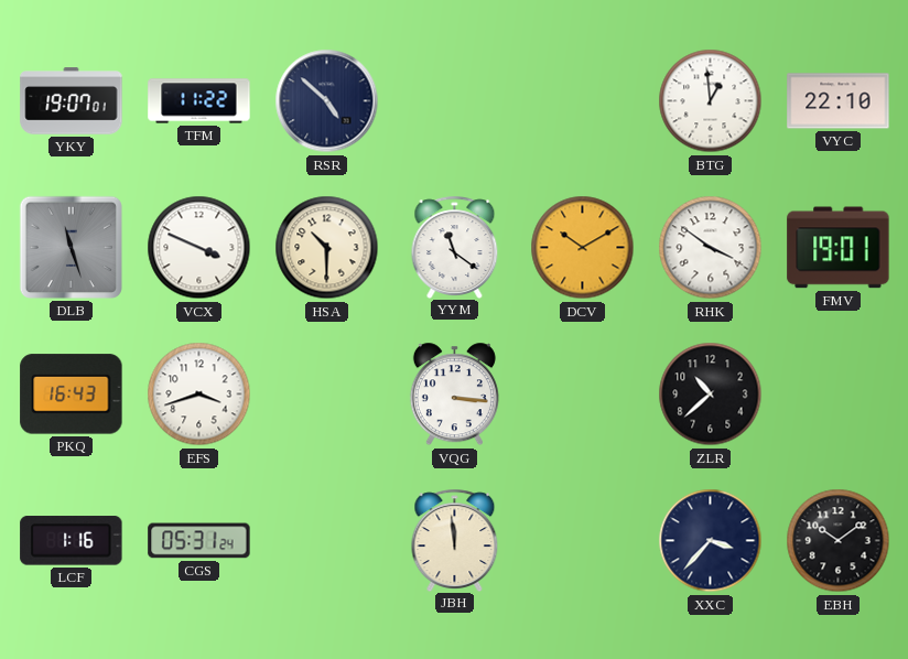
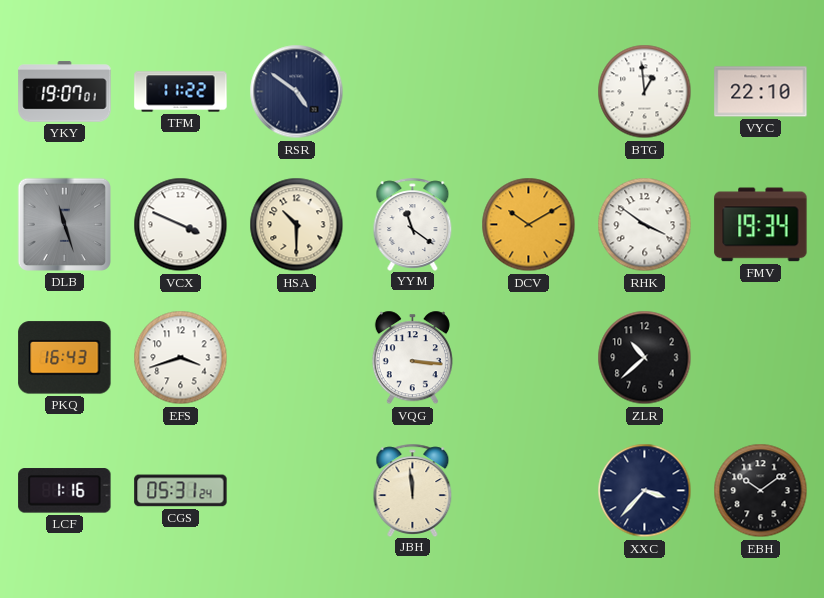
RSR: 4:52 -> 4:51 (297, 92)
FMV: 19:01 -> 19:34 (761, 225)
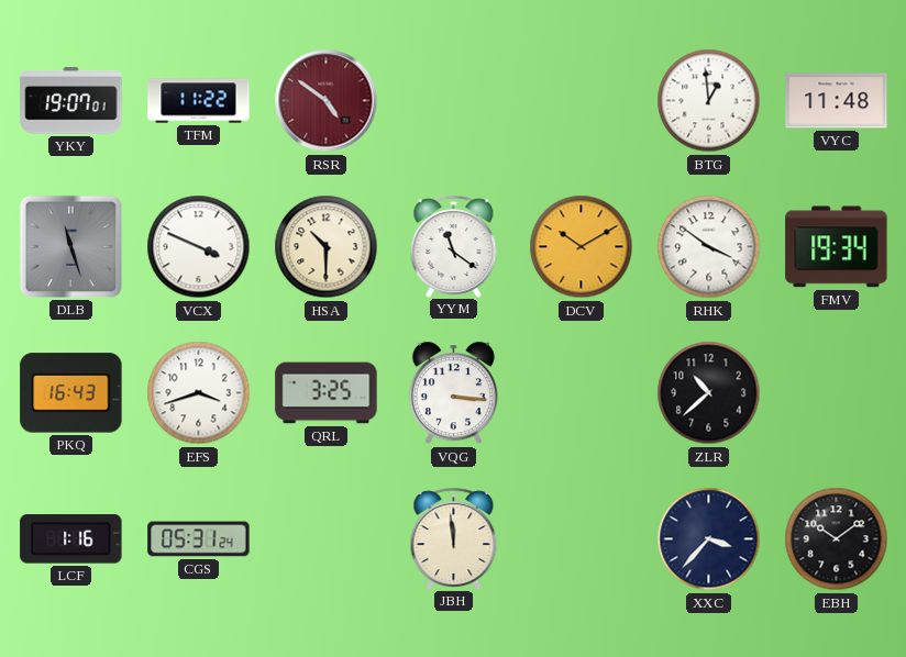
RSR dial: navy -> burgundy (327, 101)
VYC: 22:10 -> 11:48 (837, 101)
QRL: none -> 3:25 (327, 393)
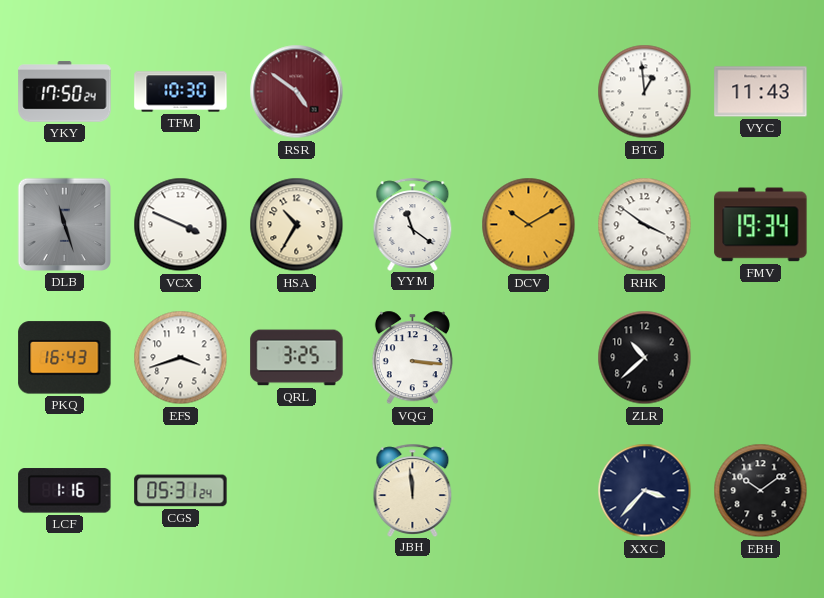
YKY: 19:07 -> 17:50 (65, 92)
TFM: 11:22 -> 10:30 (181, 92)
VYC: 11:48 -> 11:43 (761, 92)
HSA: 10:30 -> 10:35 (297, 225)
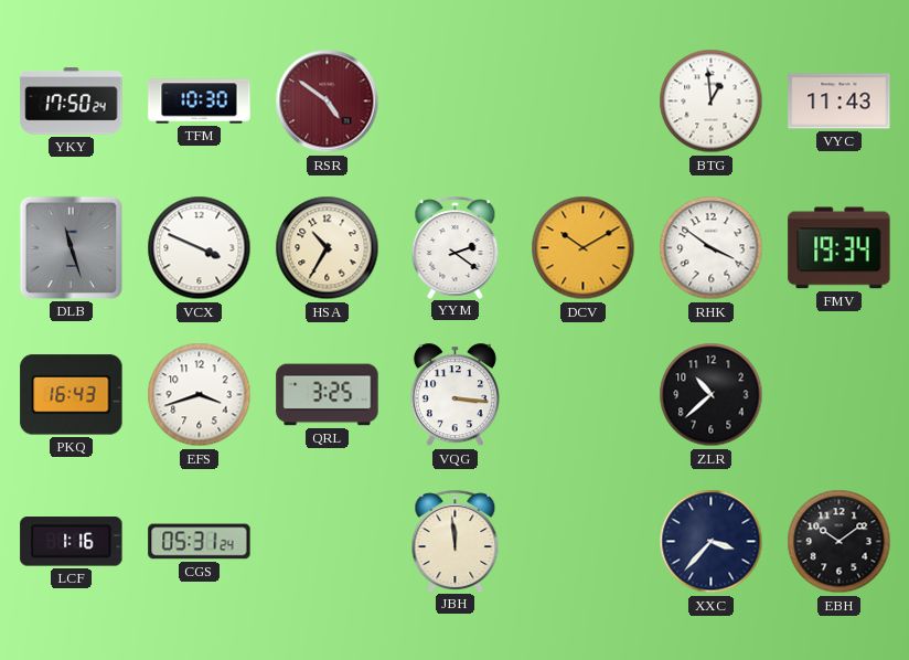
YYM: 11:21 -> 2:21 (456, 247)
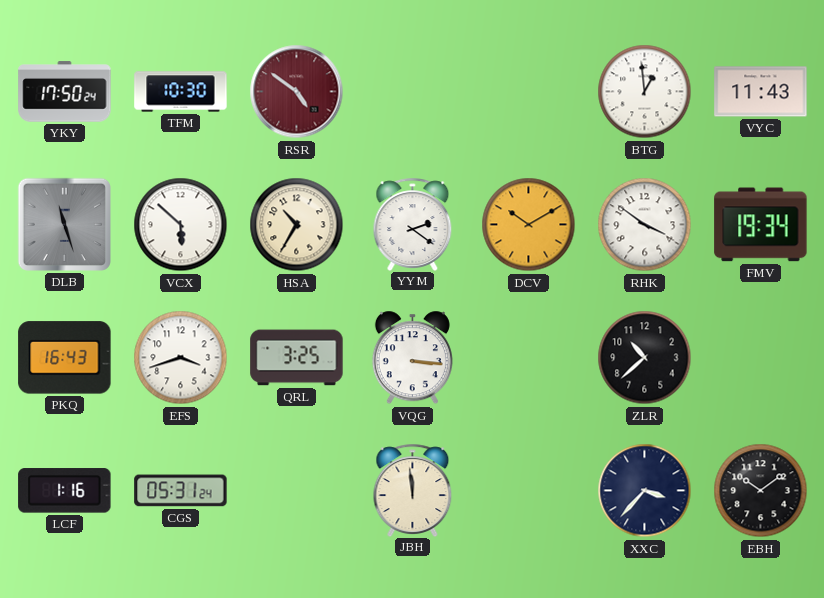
VCX: 3:49 -> 5:52 (181, 225)
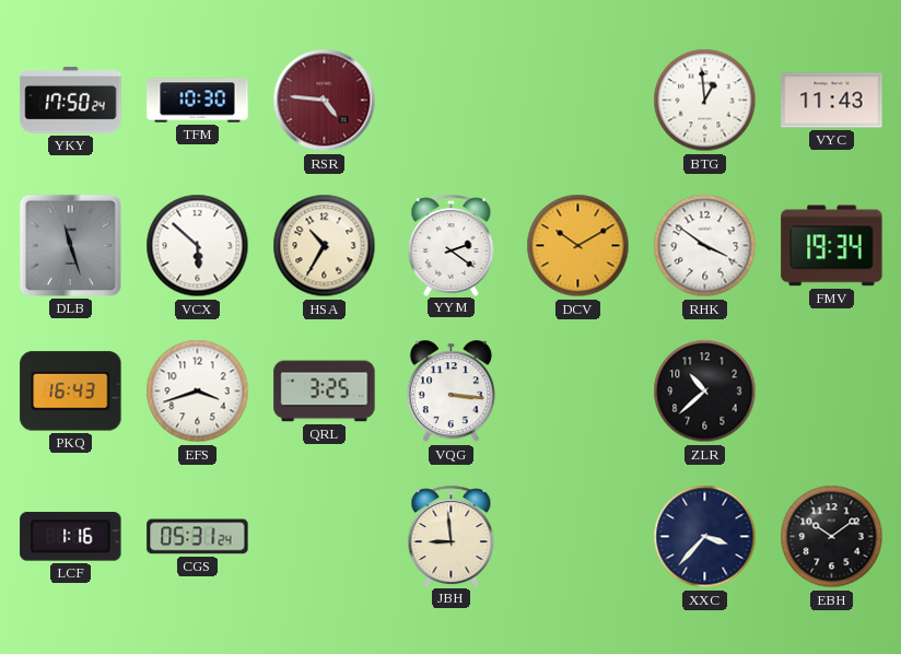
RSR: 4:51 -> 4:46 (325, 101)
JBH: 11:59 -> 8:59 (452, 536)
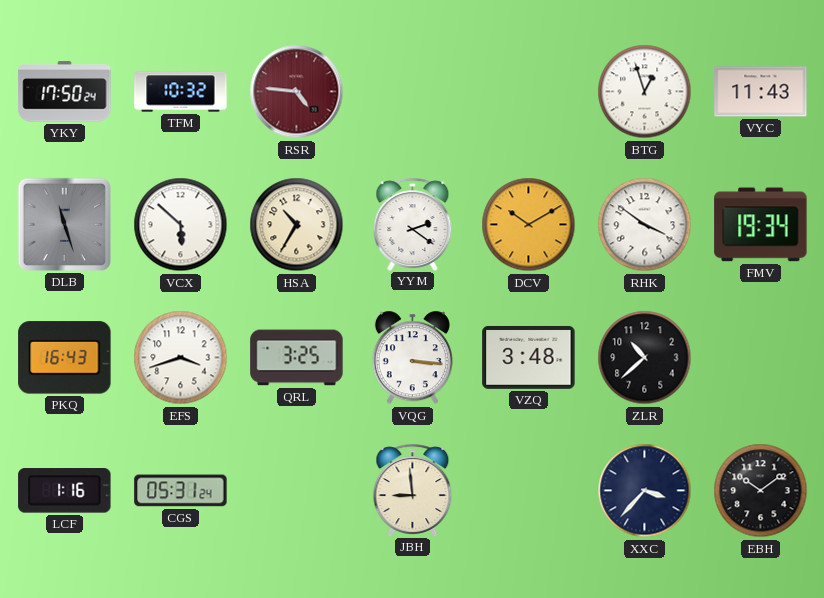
TFM: 10:30 -> 10:32 (181, 92)
BTG: 12:59 -> 12:57 (645, 92)
VZQ: none -> 3:48 (529, 357)
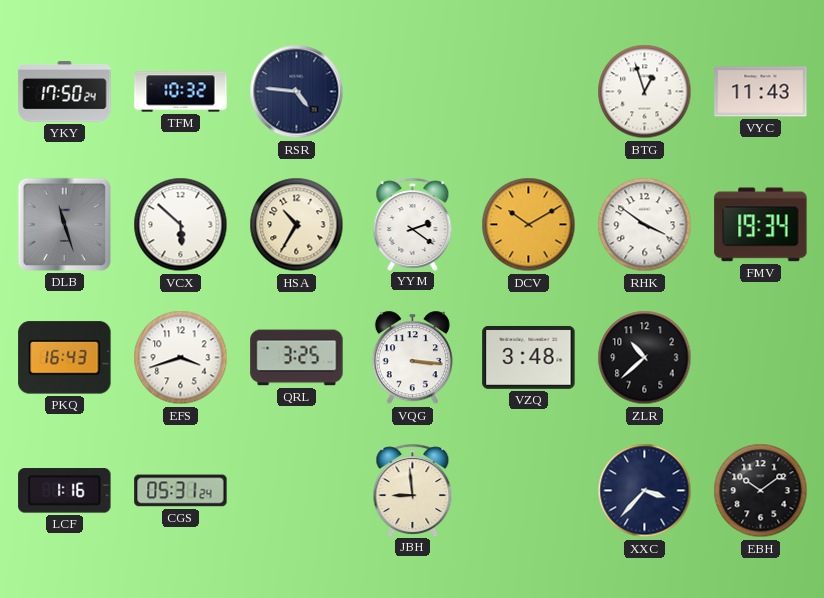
RSR dial: burgundy -> navy (297, 92)
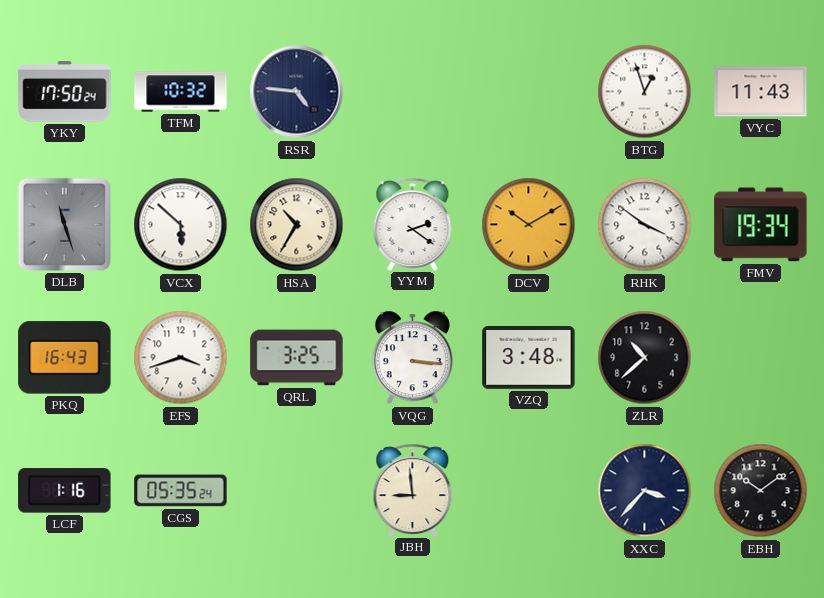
CGS: 05:31 -> 05:35 (181, 491)
